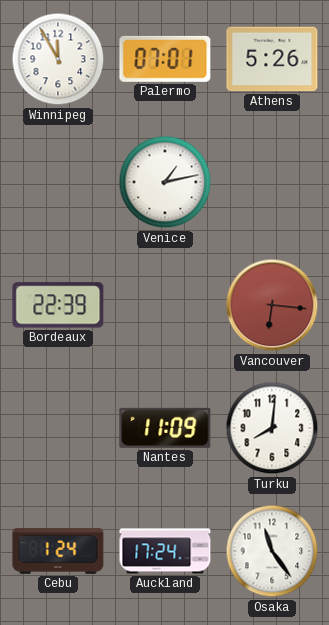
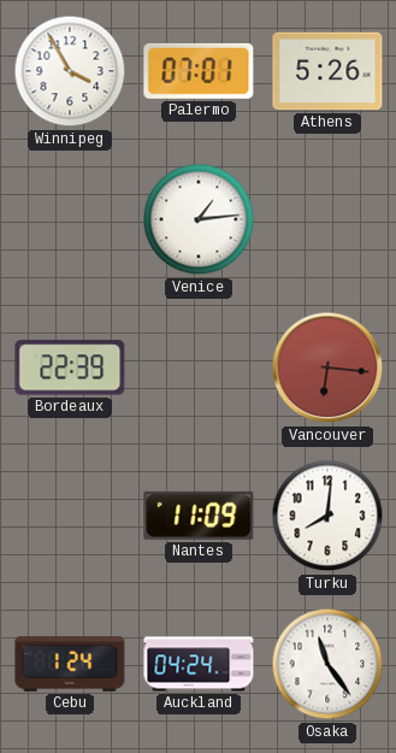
Winnipeg: 11:55 -> 3:55 (70, 71)
Venice: 1:13 -> 1:14 (199, 219)
Auckland: 17:24 -> 04:24 (199, 664)
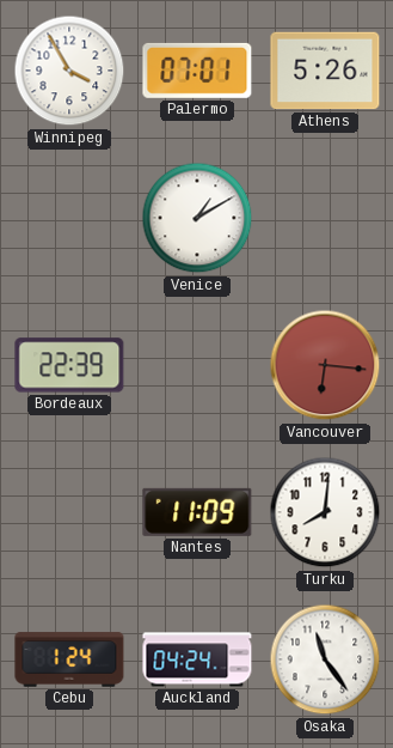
Venice: 1:14 -> 1:10 (197, 218)
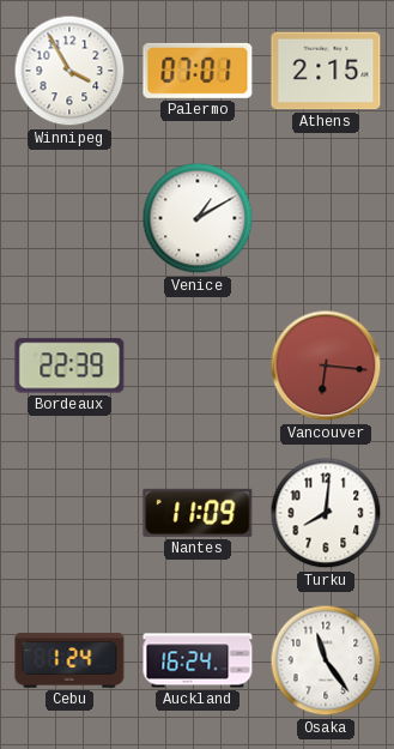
Athens: 5:26 -> 2:15 (326, 71)
Auckland: 04:24 -> 16:24 (198, 660)
